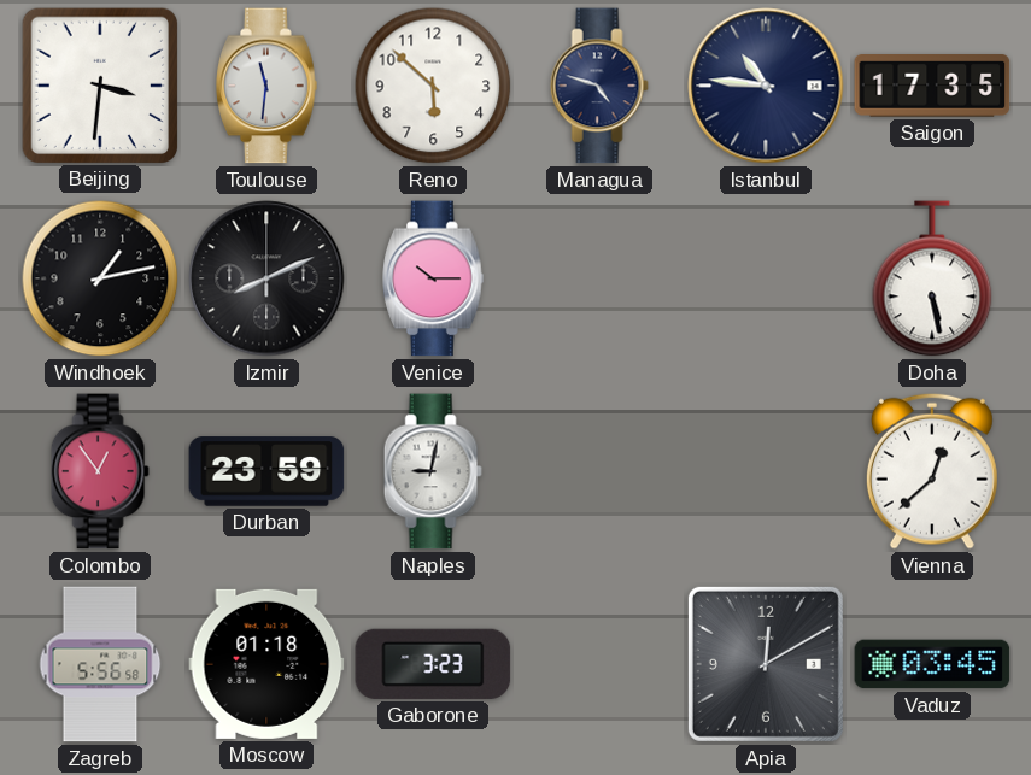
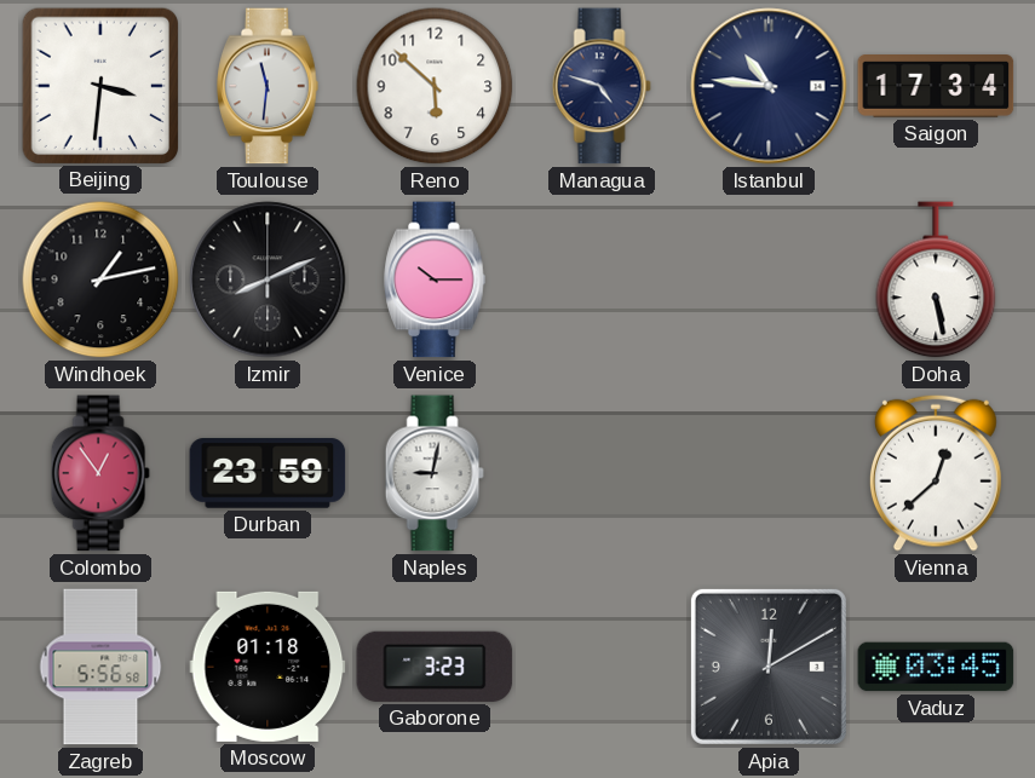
Saigon: 17:35 -> 17:34 (936, 87)
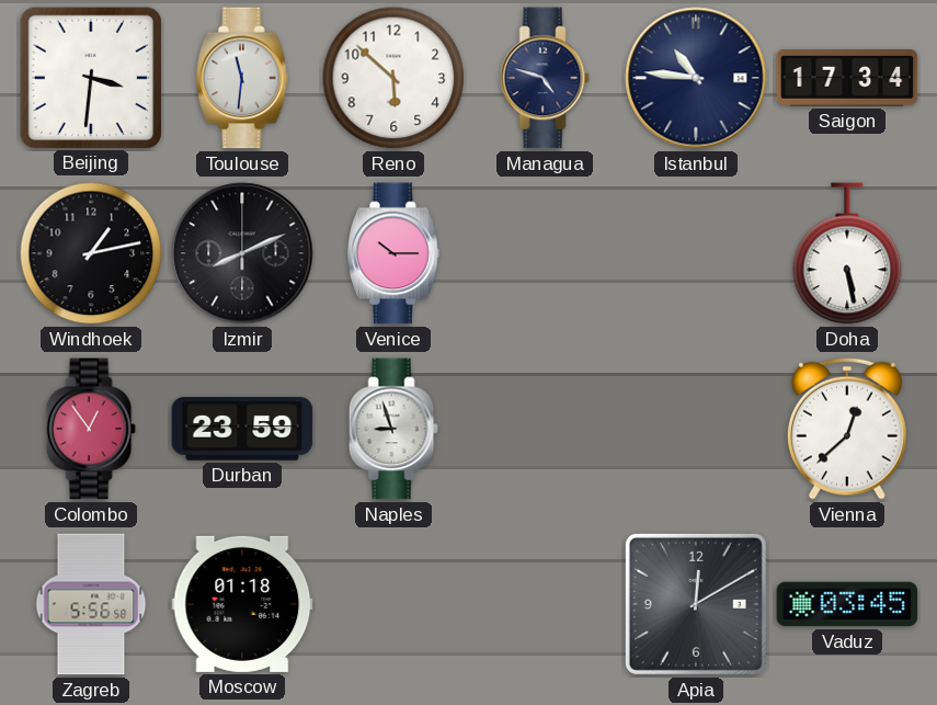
Naples: 9:02 -> 8:57 (393, 429)
Gaborone: 3:23 -> none (435, 667)
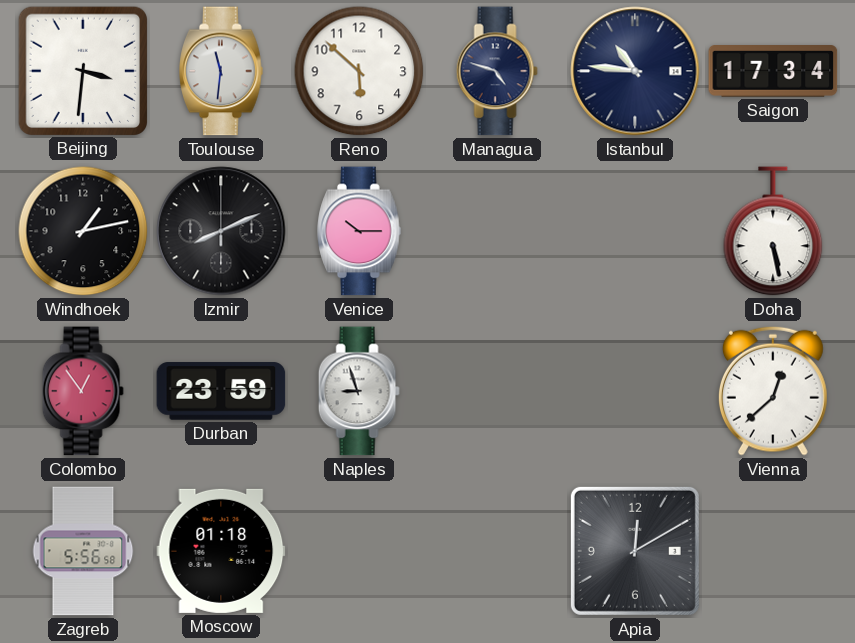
Vaduz: 03:45 -> none (847, 604)
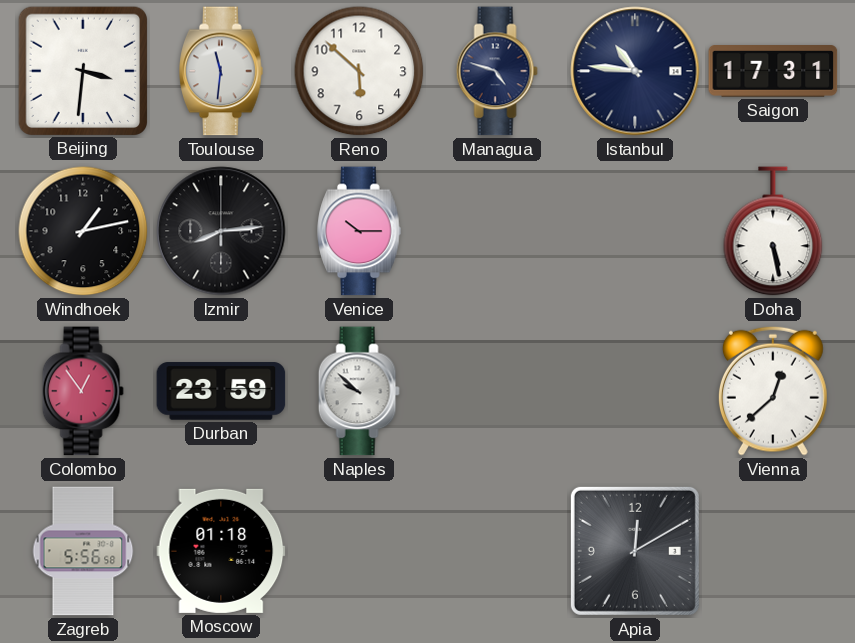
Saigon: 17:34 -> 17:31 (773, 72)
Izmir: 8:11 -> 8:14 (221, 231)
Naples: 8:57 -> 9:52 (359, 391)
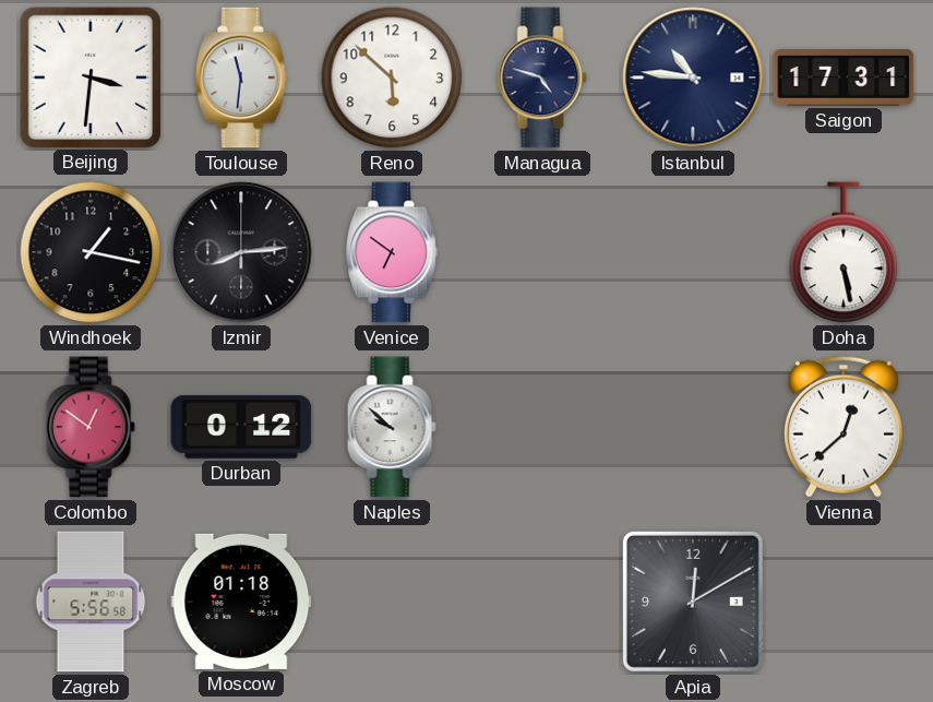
Windhoek: 1:13 -> 1:17 (91, 252)
Venice: 10:15 -> 6:51 (392, 252)
Colombo: 12:54 -> 12:51 (91, 427)
Durban: 23:59 -> 0:12 (241, 427)
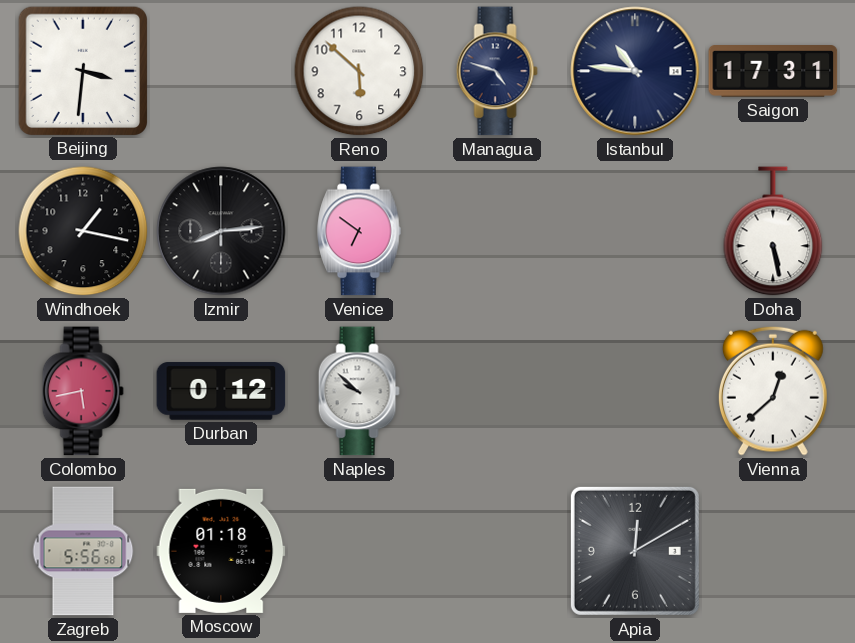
Toulouse: 11:31 -> none (241, 78)
Colombo: 12:51 -> 5:43 (83, 391)
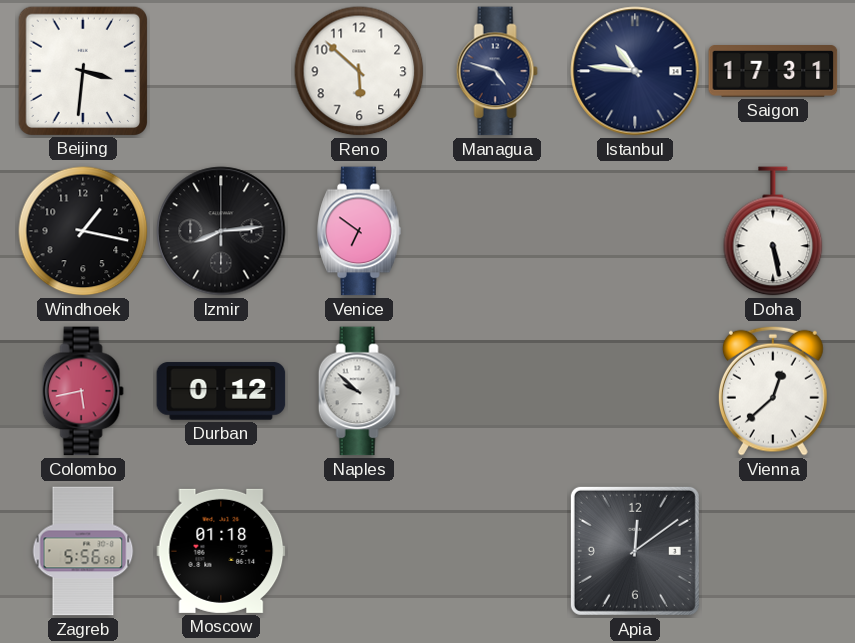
Apia: 12:10 -> 12:09 (635, 551)
